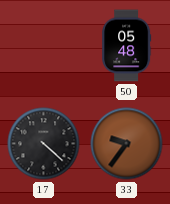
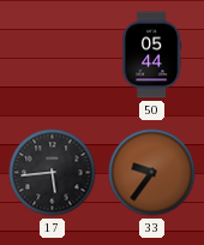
50: 05:48 -> 05:44 (152, 55)
17: 4:22 -> 5:44 (53, 173)
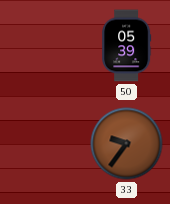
50: 05:44 -> 05:39 (127, 46)
17: 5:44 -> none (53, 173)
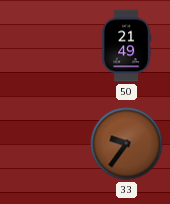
50: 05:39 -> 21:49 (127, 46)
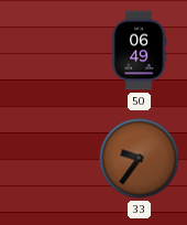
50: 21:49 -> 06:49 (140, 51)
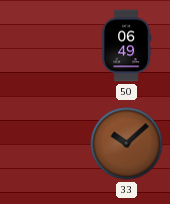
33: 9:36 -> 10:08 (127, 144)
